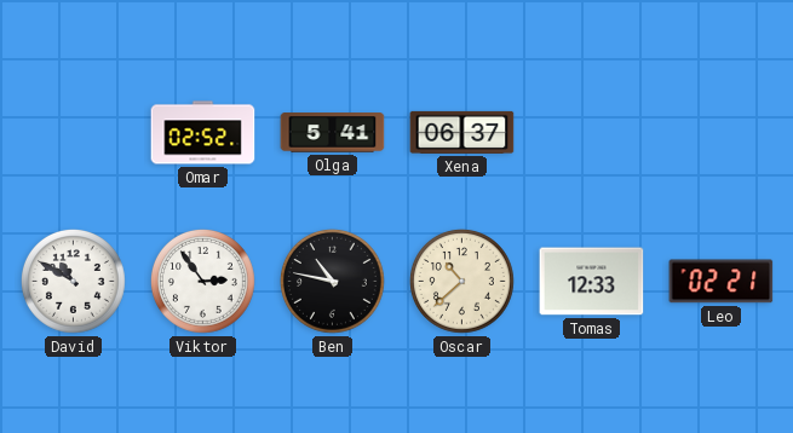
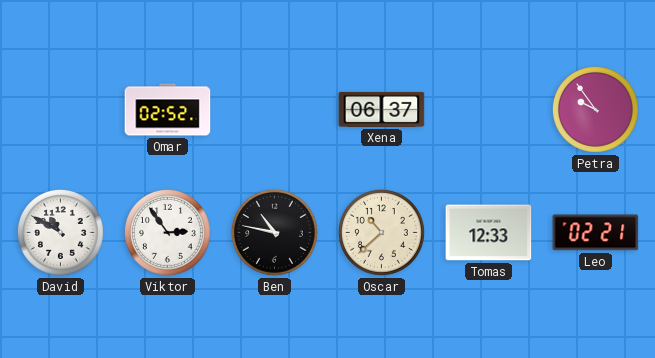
Olga: 5:41 -> none (333, 133)
Petra: none -> 9:54 (596, 110)
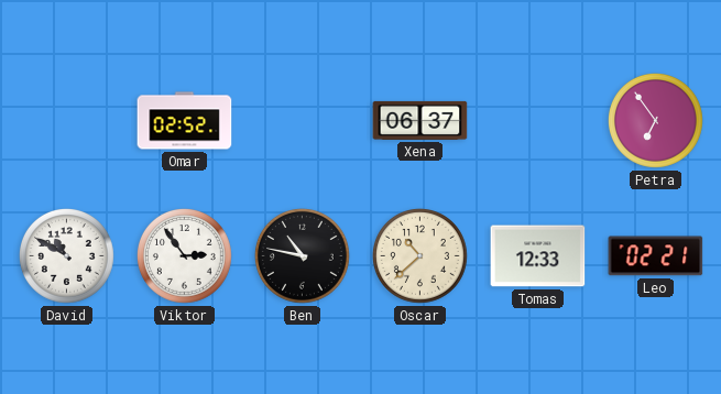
Petra: 9:54 -> 6:54 (656, 121)
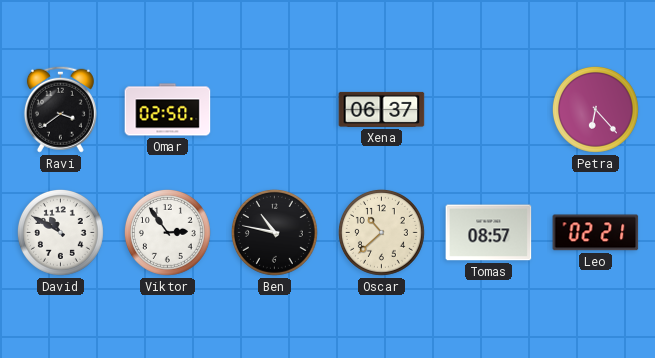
Ravi: none -> 3:39 (60, 109)
Omar: 02:52 -> 02:50 (168, 110)
Petra: 6:54 -> 6:23 (596, 110)
Tomas: 12:33 -> 08:57 (489, 233)
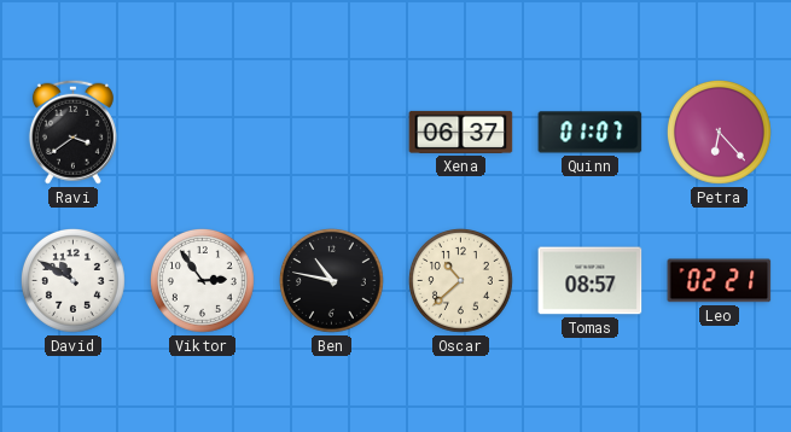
Omar: 02:50 -> none (168, 110)
Quinn: none -> 01:07 (591, 133)
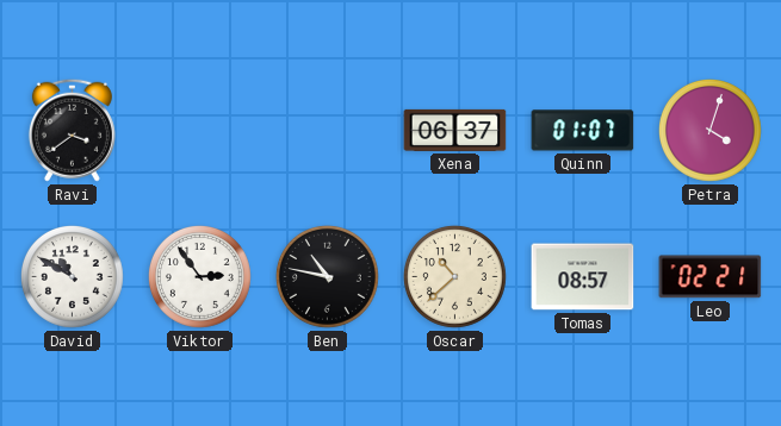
Petra: 6:23 -> 4:03 (711, 131)
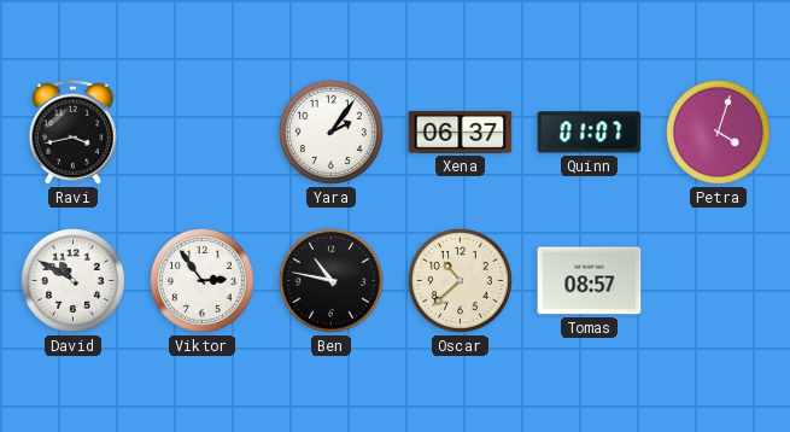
Ravi: 3:39 -> 3:43 (72, 132)
Yara: none -> 2:06 (332, 133)
Leo: 02:21 -> none (711, 277)
